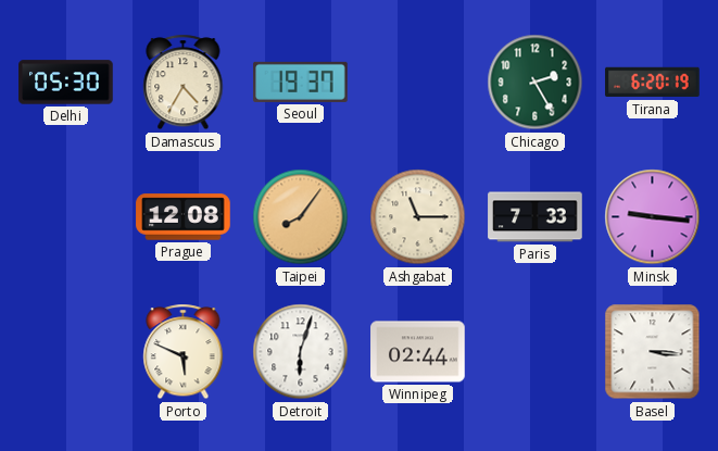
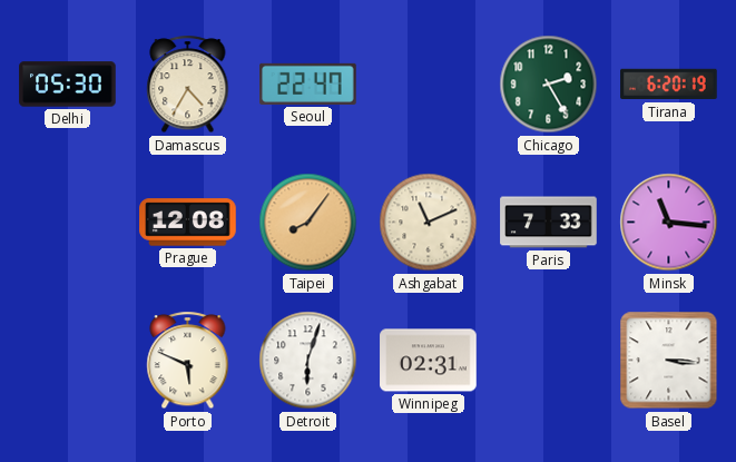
Seoul: 19:37 -> 22:47 (308, 83)
Ashgabat: 11:15 -> 11:11 (429, 223)
Minsk: 9:16 -> 11:16 (669, 223)
Winnipeg: 02:44 -> 02:31 (429, 361)
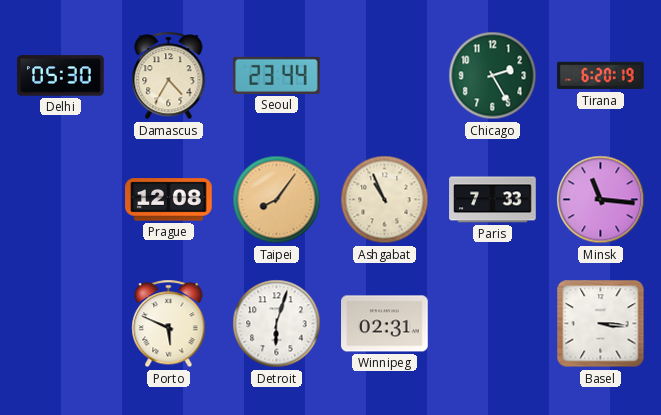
Seoul: 22:47 -> 23:44 (277, 75)
Ashgabat: 11:11 -> 10:56 (385, 200)
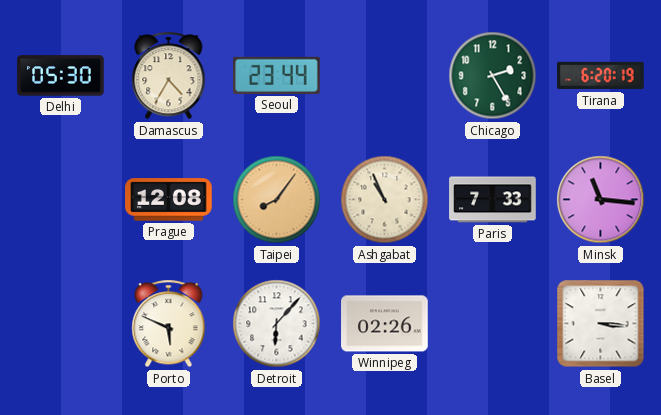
Detroit: 6:03 -> 6:07 (277, 324)
Winnipeg: 02:31 -> 02:26 (385, 324)
